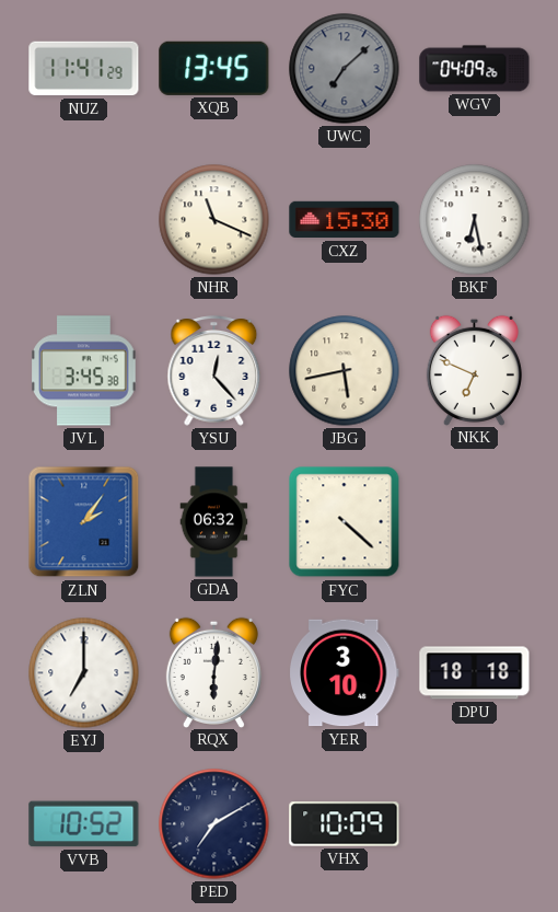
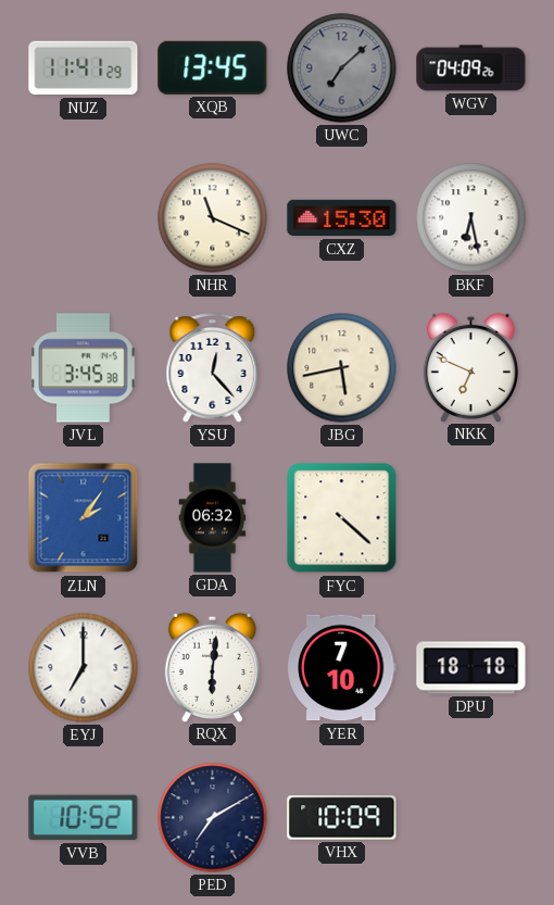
YER: 3:10 -> 7:10 (341, 668)
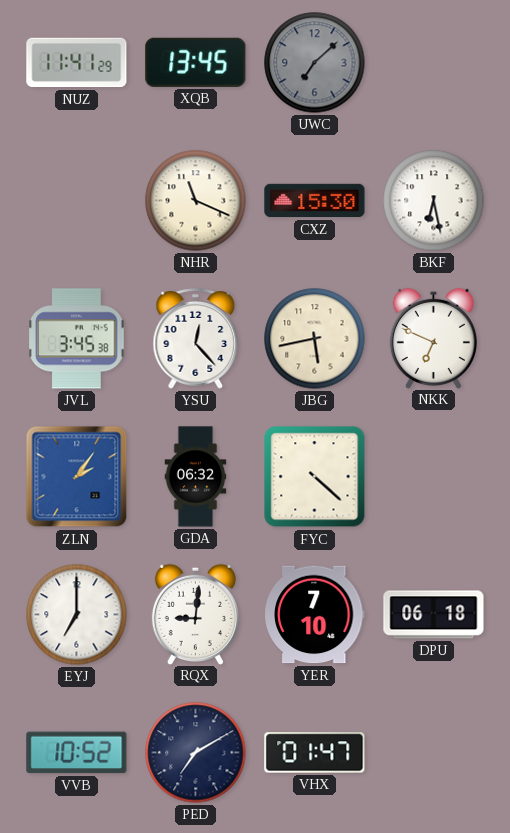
WGV: 04:09 -> none (471, 68)
RQX: 6:01 -> 9:01 (195, 614)
DPU: 18:18 -> 06:18 (434, 615)
VHX: 10:09 -> 01:47 (315, 753)
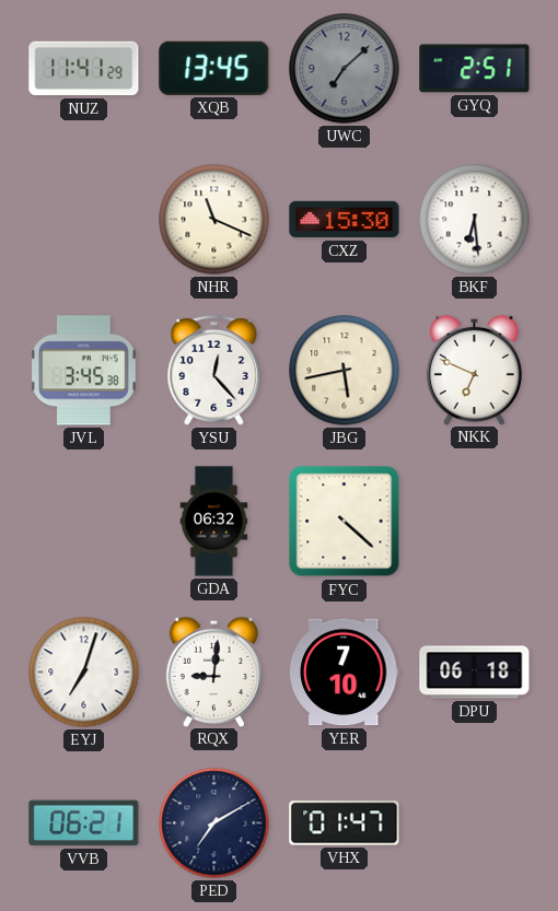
GYQ: none -> 2:51 (475, 69)
BKF: 6:28 -> 6:29 (475, 220)
ZLN: 2:06 -> none (77, 477)
EYJ: 7:00 -> 7:03 (84, 673)
VVB: 10:52 -> 06:21 (84, 824)
